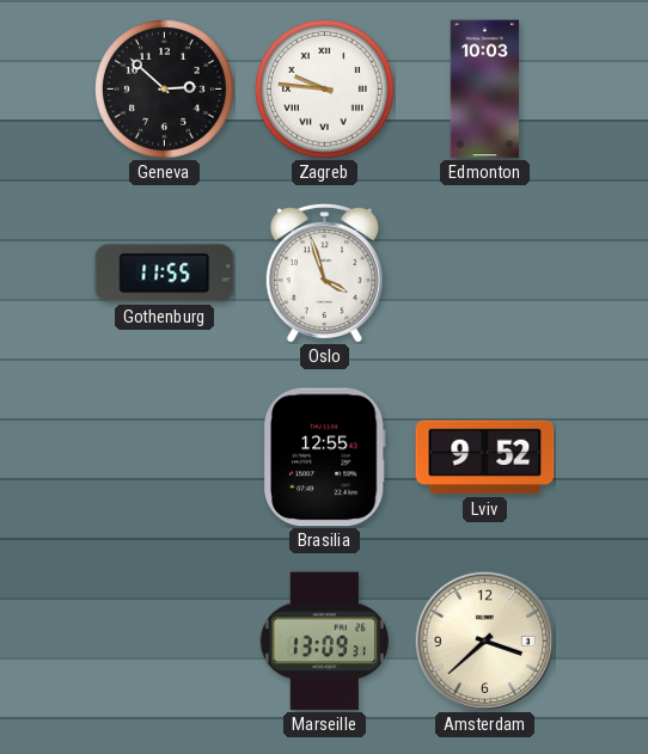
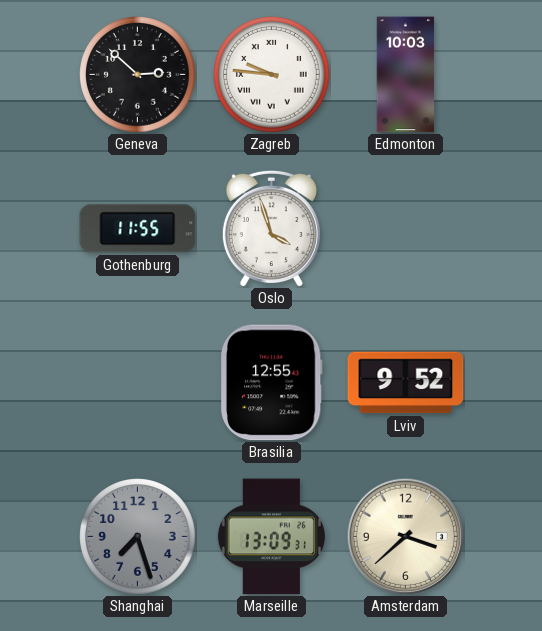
Shanghai: none -> 7:27 (138, 537)
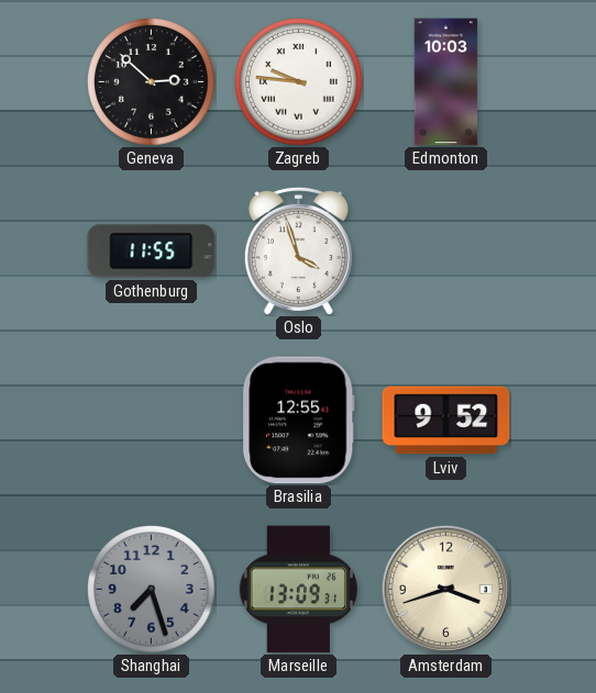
Amsterdam: 3:38 -> 3:42 (445, 589)
